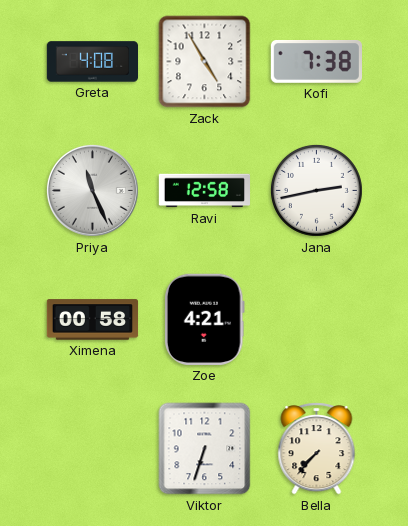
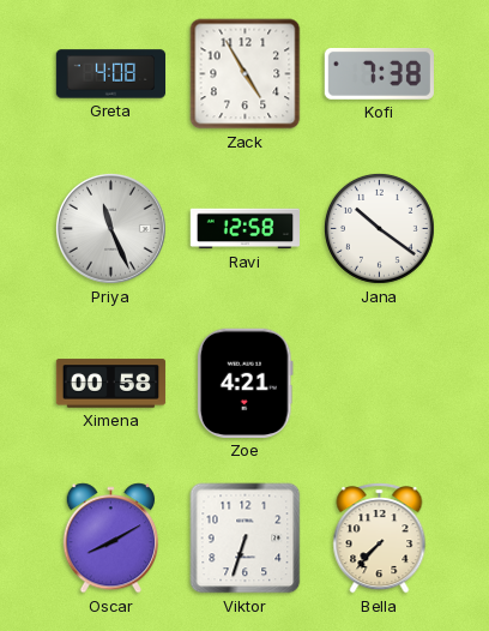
Jana: 2:43 -> 10:21 (379, 228)
Oscar: none -> 8:10 (111, 539)
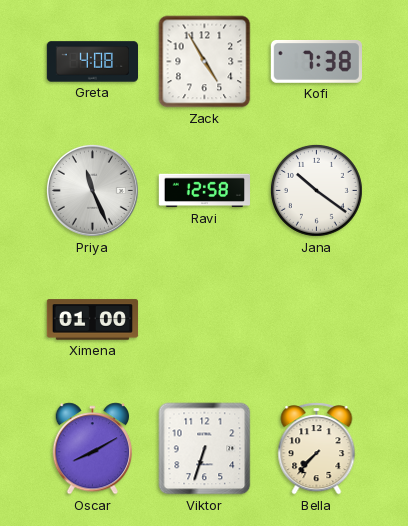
Ximena: 00:58 -> 01:00 (93, 320)
Zoe: 4:21 -> none (244, 383)
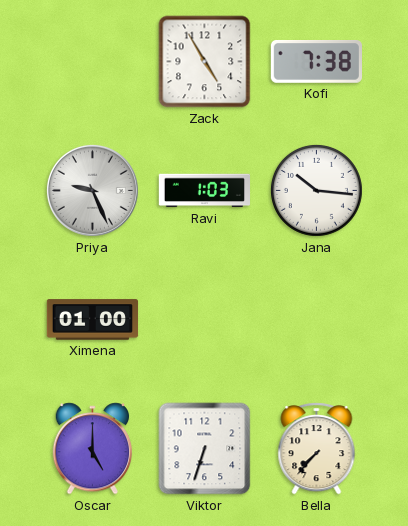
Greta: 4:08 -> none (93, 62)
Priya: 11:26 -> 9:26 (92, 190)
Ravi: 12:58 -> 1:03 (205, 191)
Jana: 10:21 -> 10:16 (316, 190)
Oscar: 8:10 -> 5:00 (93, 449)
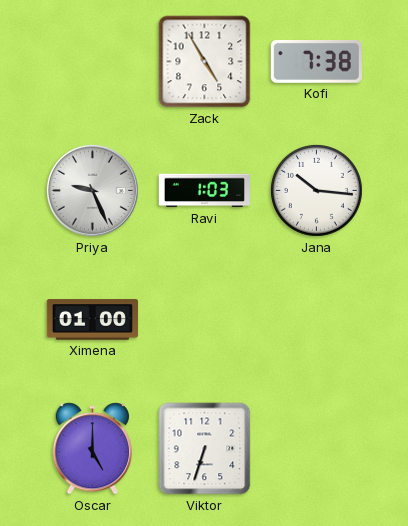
Bella: 7:37 -> none (317, 449)
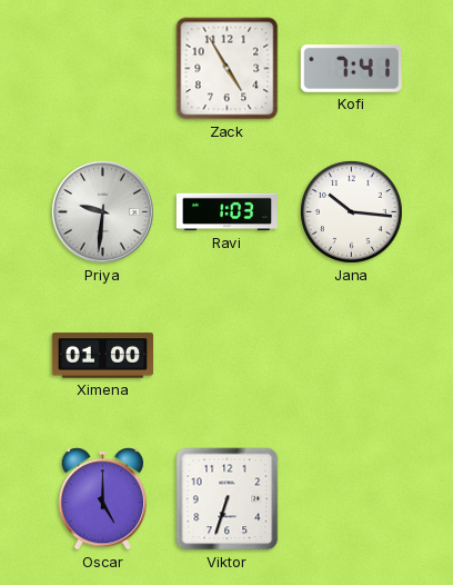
Kofi: 7:38 -> 7:41 (351, 69)
Priya: 9:26 -> 9:31 (102, 211)
